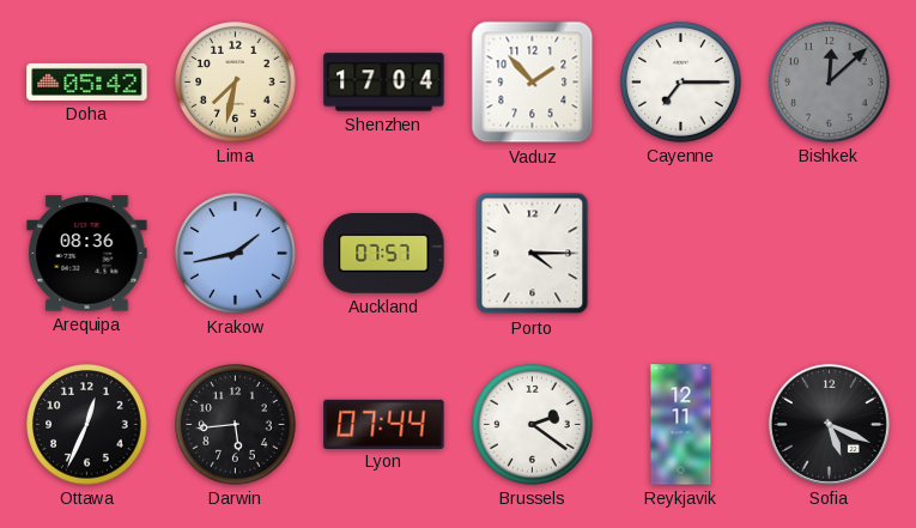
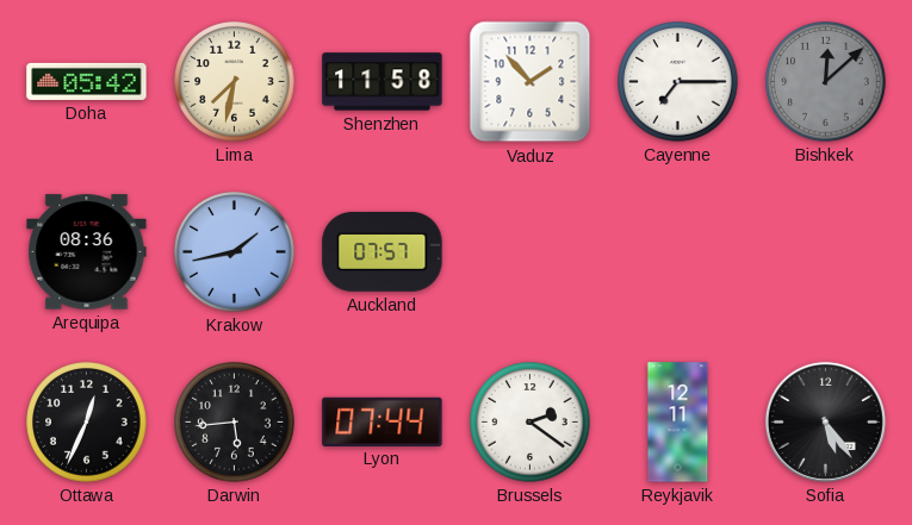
Shenzhen: 17:04 -> 11:58 (383, 82)
Porto: 4:15 -> none (533, 254)
Sofia: 5:19 -> 5:24 (825, 421)
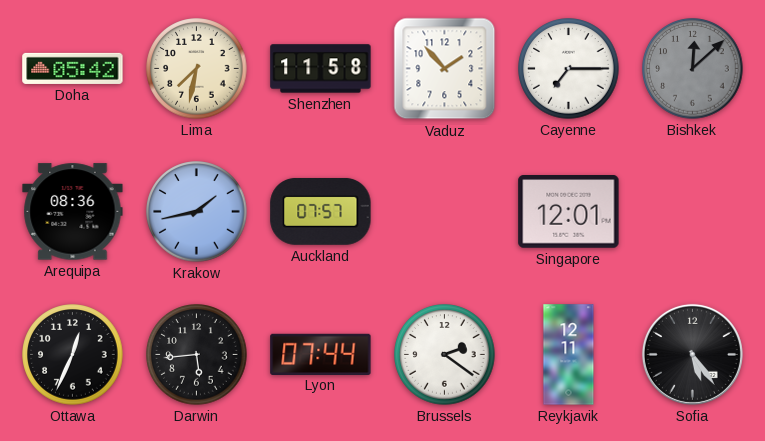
Singapore: none -> 12:01 (569, 212)
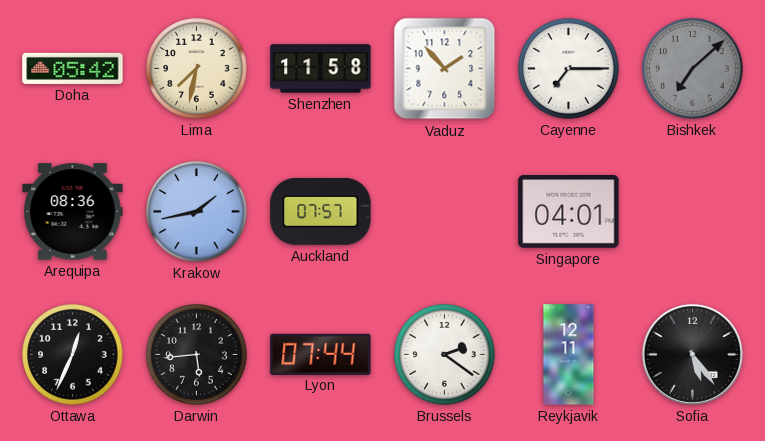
Bishkek: 12:08 -> 7:08 (693, 69)
Singapore: 12:01 -> 04:01 (569, 212)
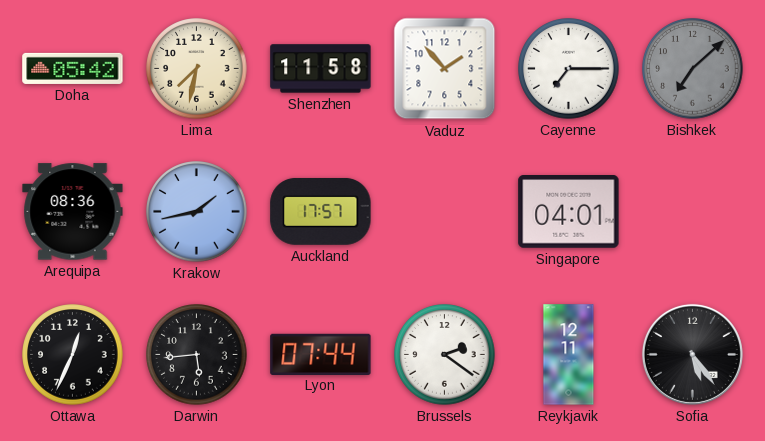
Auckland: 07:57 -> 17:57 (321, 211)
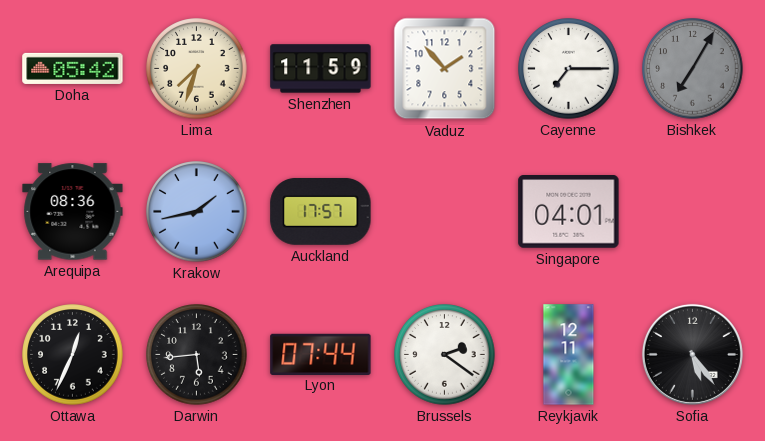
Lima: 7:32 -> 7:33 (197, 69)
Shenzhen: 11:58 -> 11:59 (321, 69)
Bishkek: 7:08 -> 7:05 (693, 69)
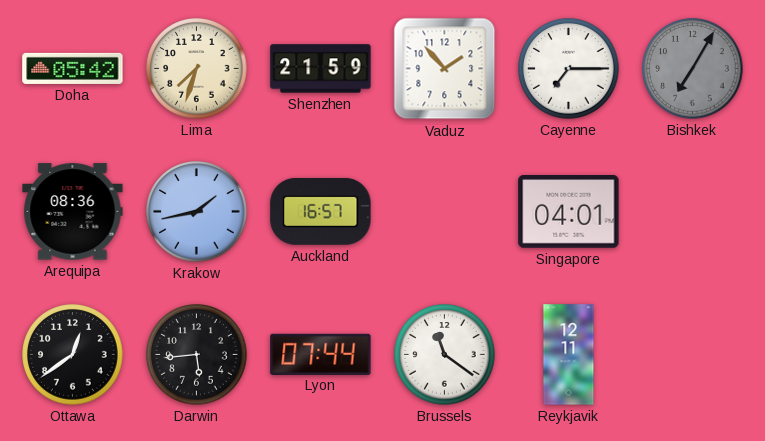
Shenzhen: 11:59 -> 21:59 (321, 69)
Auckland: 17:57 -> 16:57 (321, 211)
Ottawa: 12:34 -> 12:39 (73, 355)
Brussels: 2:21 -> 11:21 (445, 355)
Sofia: 5:24 -> none (692, 354)
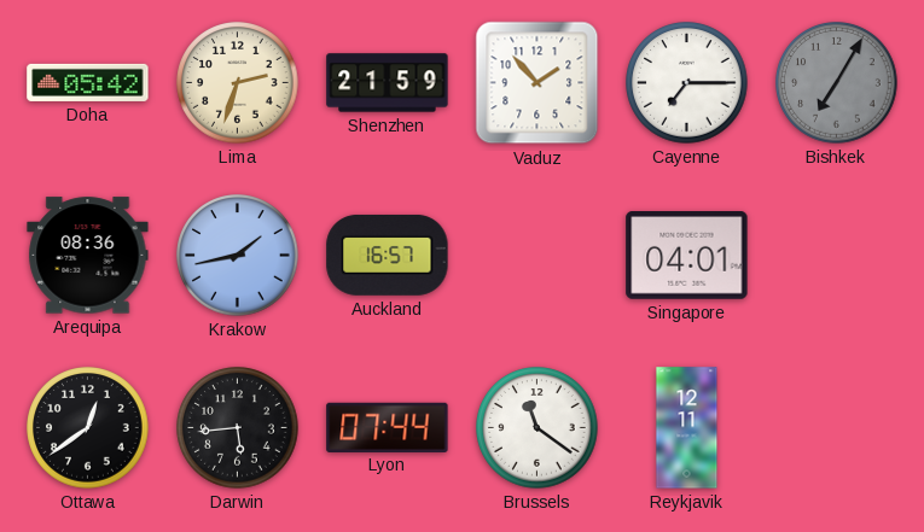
Lima: 7:33 -> 2:33 (238, 83)
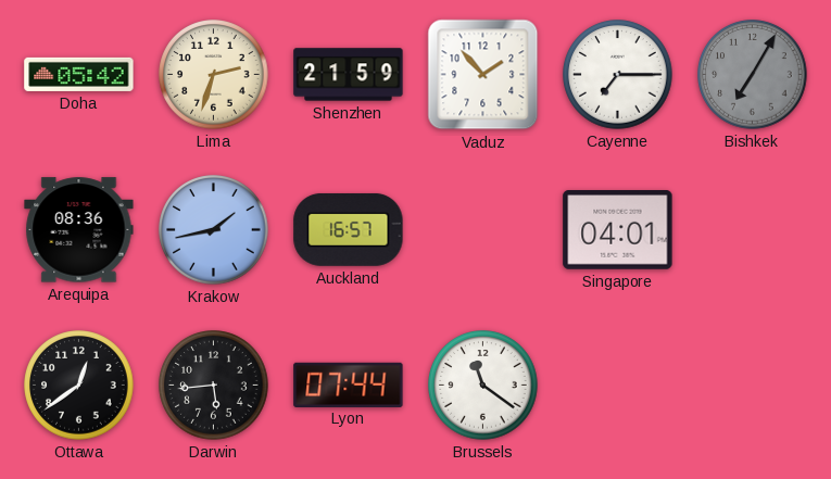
Reykjavik: 12:11 -> none (687, 428)
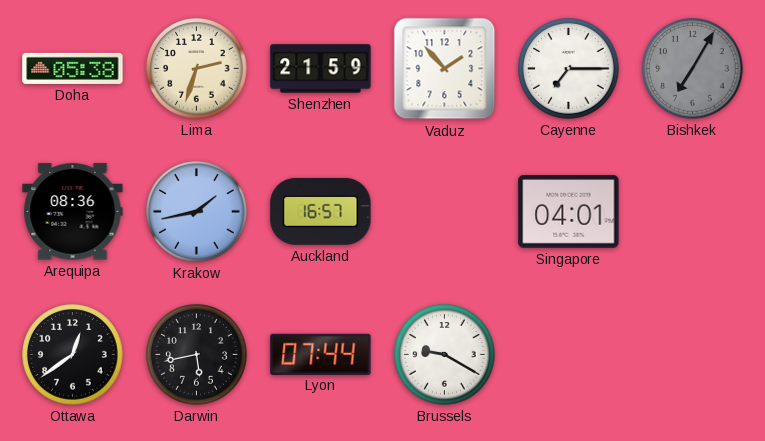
Doha: 05:42 -> 05:38 (73, 68)
Darwin: 5:44 -> 5:43 (197, 355)
Brussels: 11:21 -> 9:20 (445, 355)
